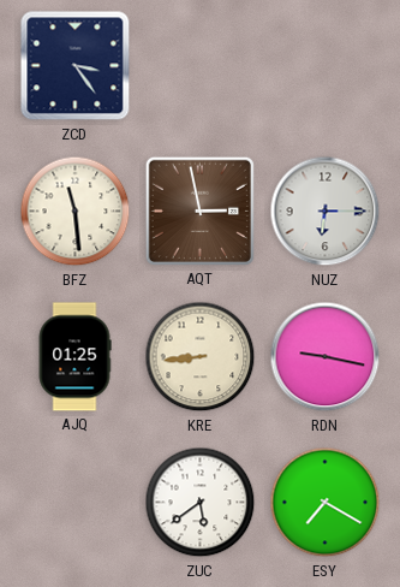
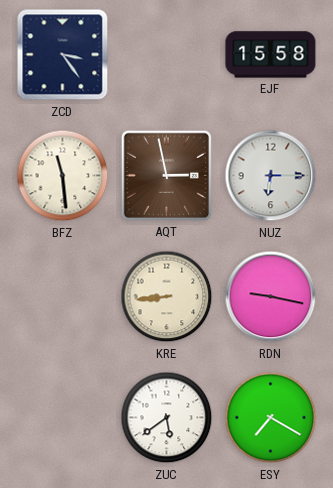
EJF: none -> 15:58 (271, 55)
AJQ: 01:25 -> none (74, 357)
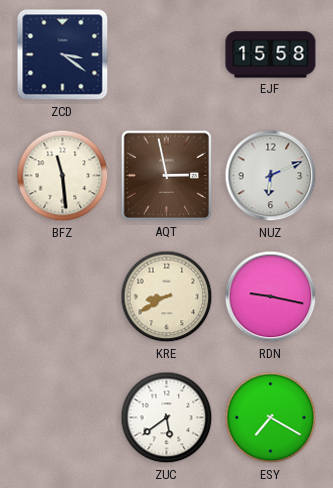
ZCD: 3:24 -> 3:21 (63, 55)
NUZ: 6:15 -> 6:11 (271, 176)
KRE: 8:44 -> 8:40 (167, 297)
